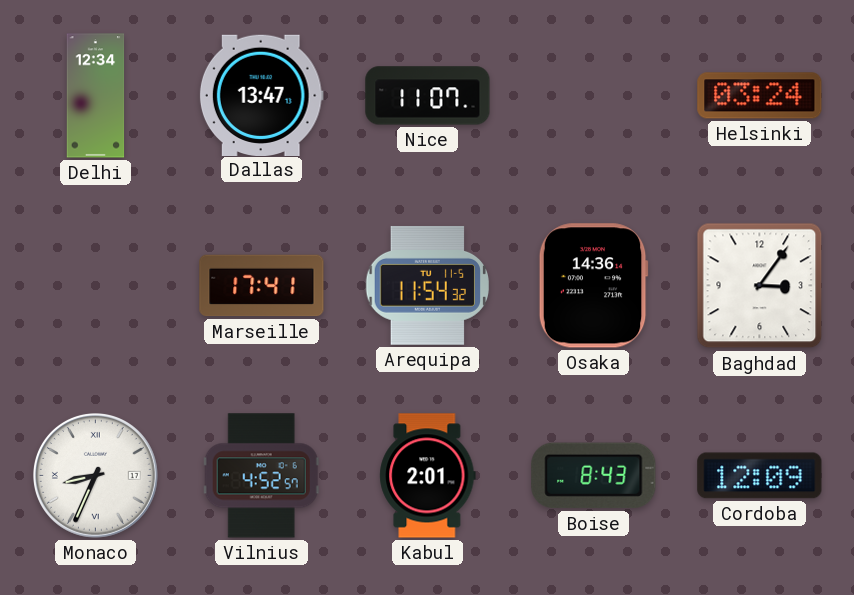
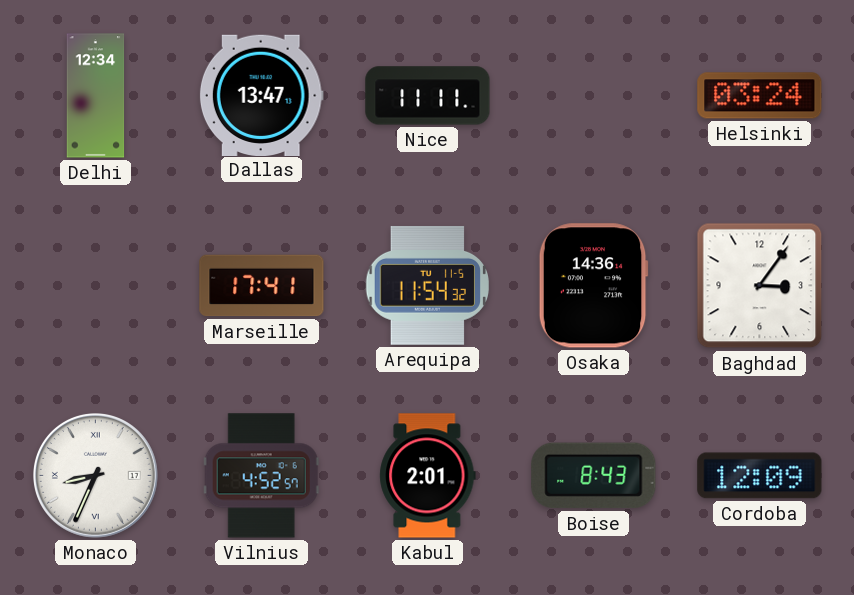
Nice: 11:07 -> 11:11 (428, 96)
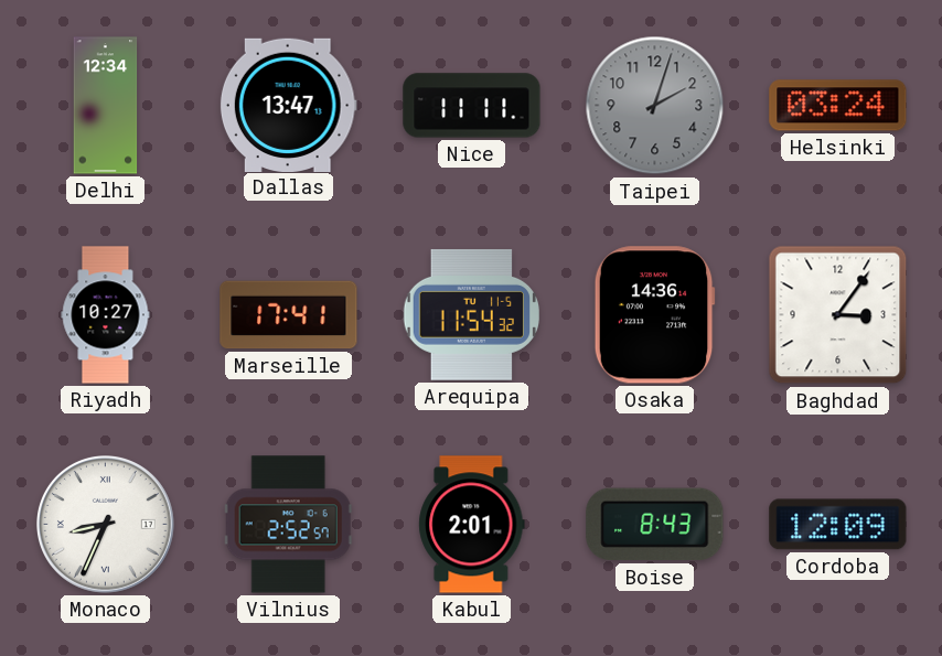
Taipei: none -> 2:03 (655, 106)
Riyadh: none -> 10:27 (106, 315)
Vilnius: 4:52 -> 2:52 (288, 525)
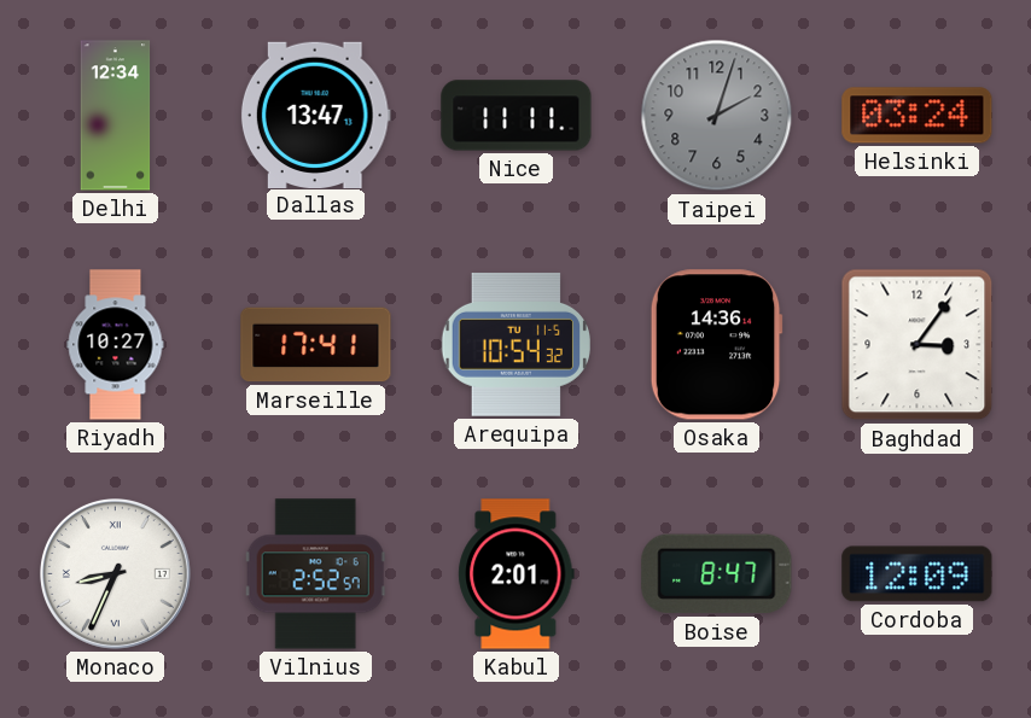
Arequipa: 11:54 -> 10:54 (515, 344)
Boise: 8:43 -> 8:47 (717, 574)
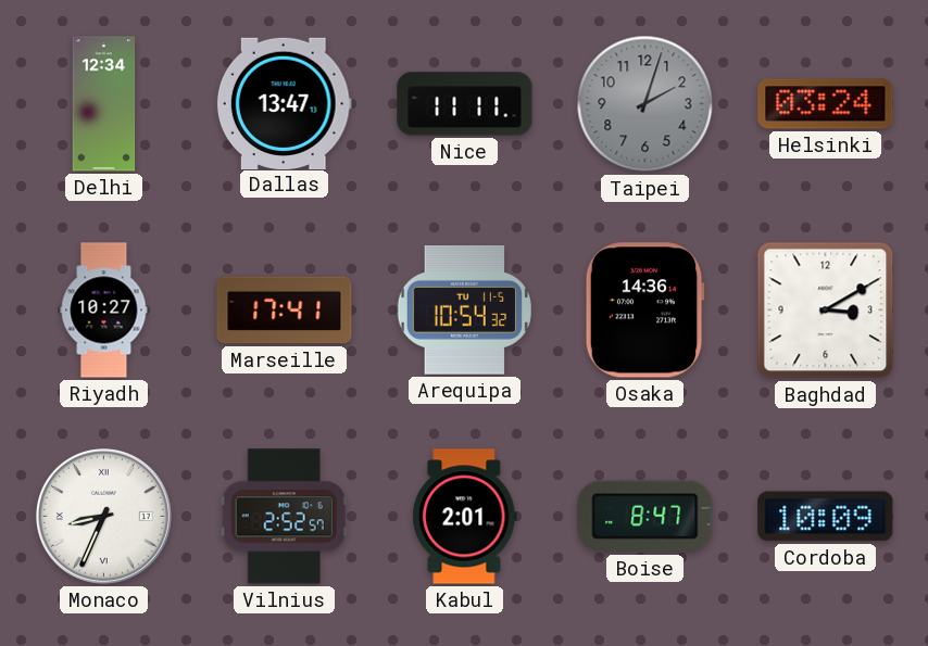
Baghdad: 3:06 -> 3:10 (826, 311)
Cordoba: 12:09 -> 10:09 (826, 517)
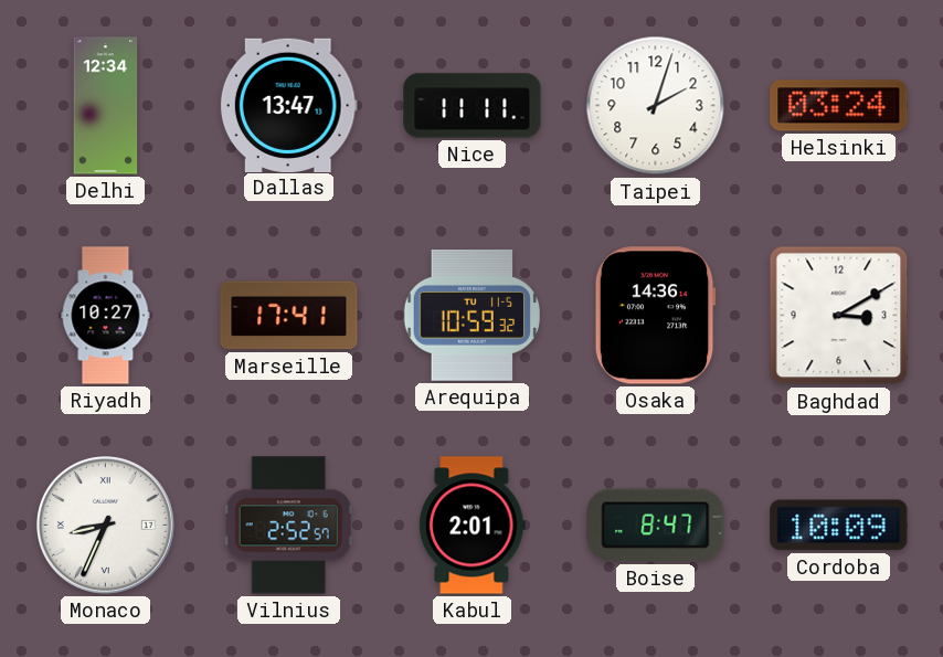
Taipei dial: grey -> white (656, 106)
Arequipa: 10:54 -> 10:59 (471, 315)
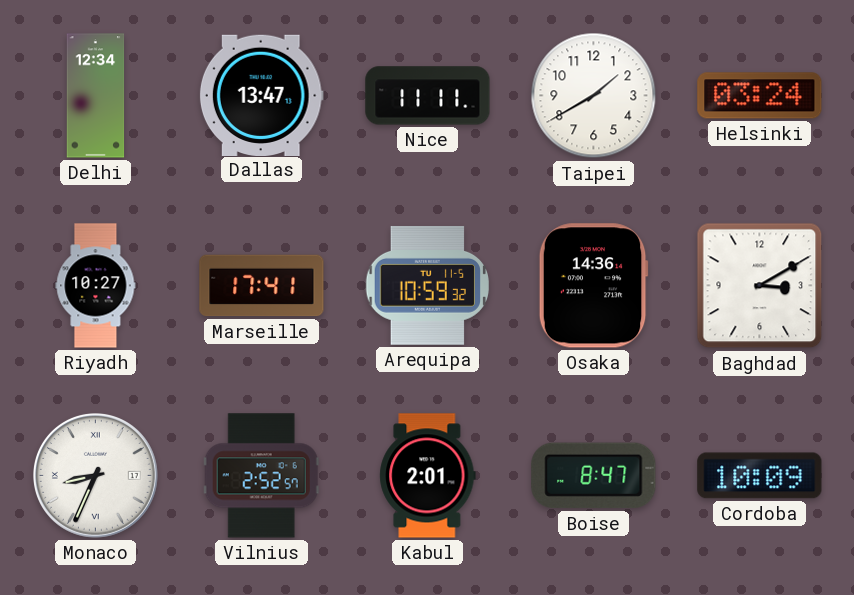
Taipei: 2:03 -> 1:40 (594, 96)
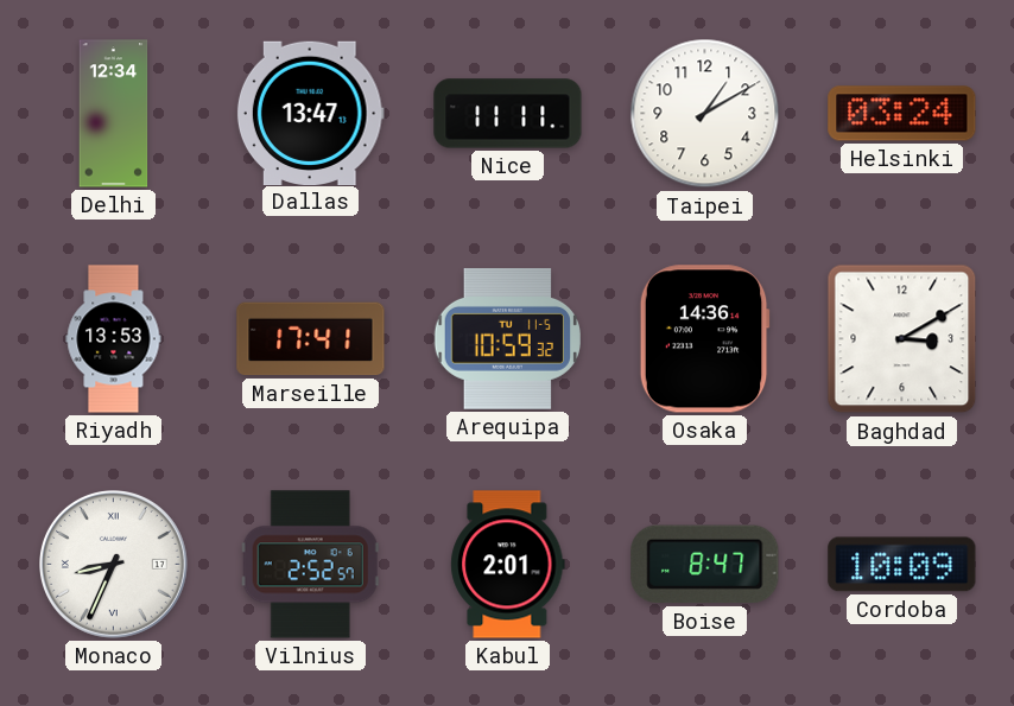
Taipei: 1:40 -> 1:10 (705, 114)
Riyadh: 10:27 -> 13:53 (114, 339)
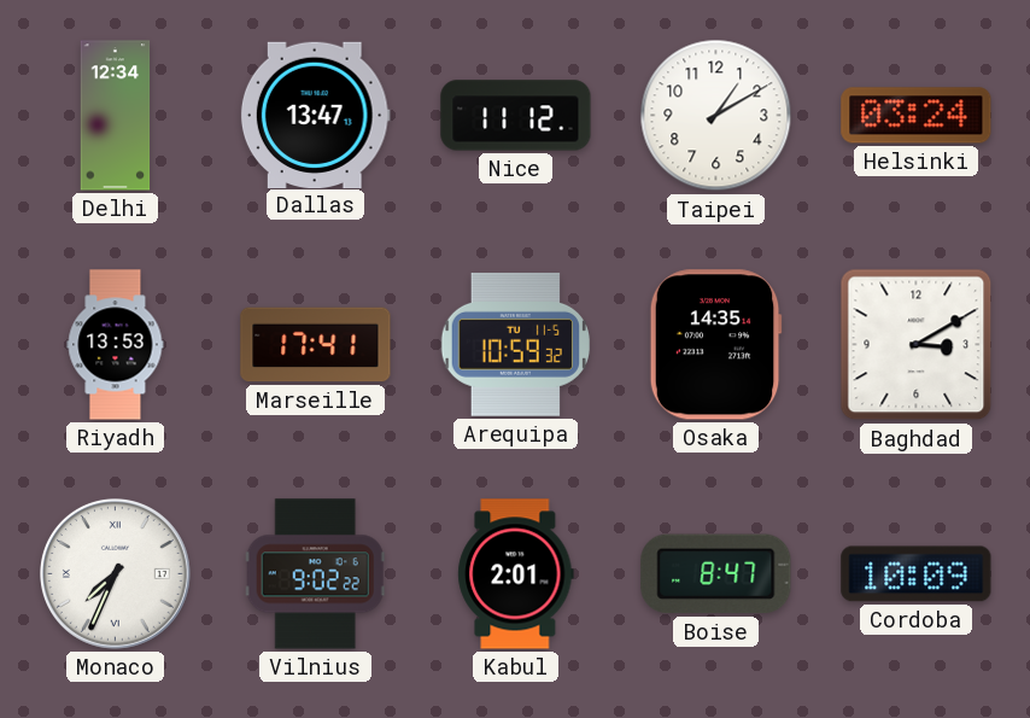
Nice: 11:11 -> 11:12 (516, 116)
Osaka: 14:36 -> 14:35 (715, 345)
Monaco: 8:34 -> 7:34 (116, 574)
Vilnius: 2:52 -> 9:02 (315, 574)
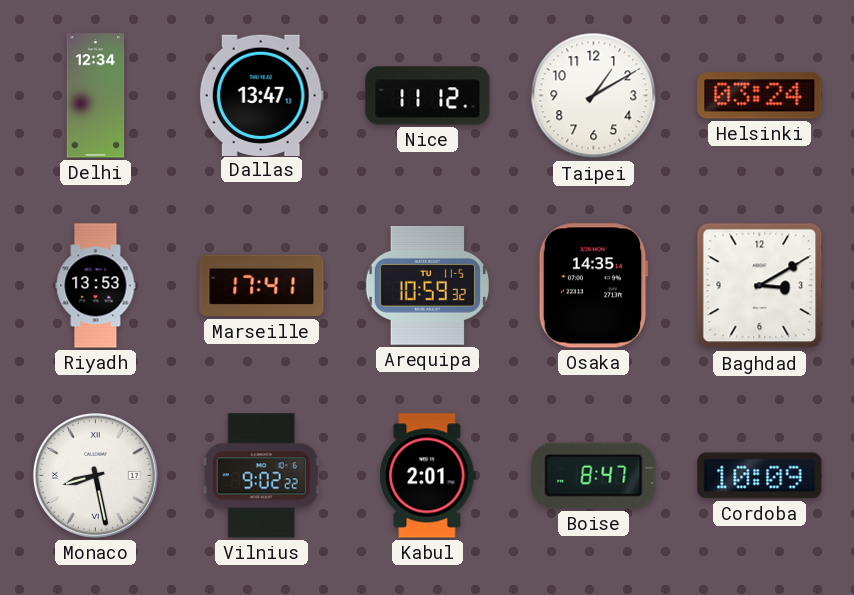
Monaco: 7:34 -> 8:28 (96, 476)
